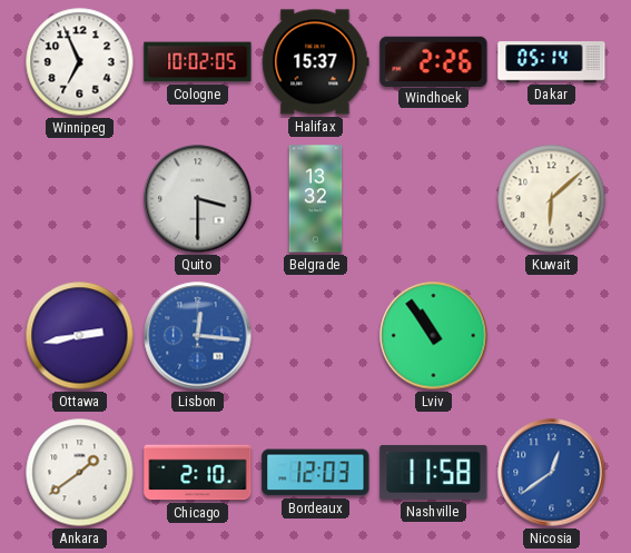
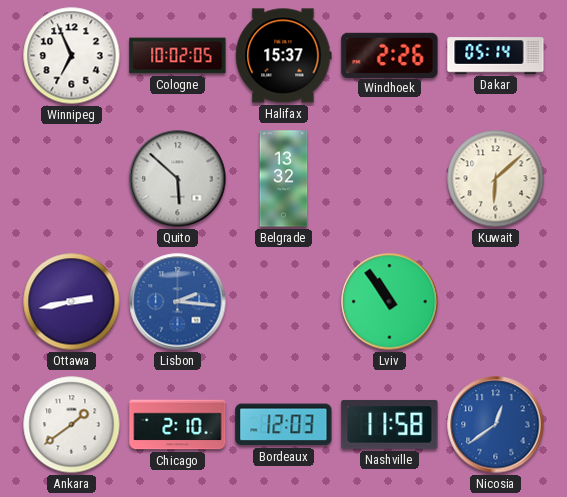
Quito: 3:30 -> 5:52 (178, 179)
Lisbon: 12:16 -> 2:16 (178, 302)
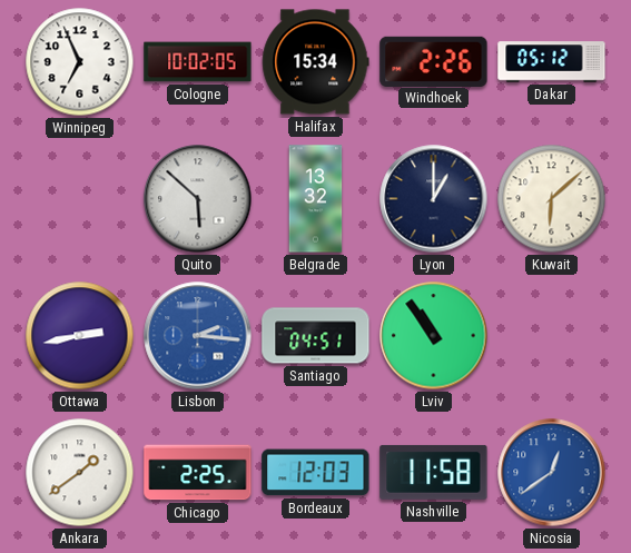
Halifax: 15:37 -> 15:34 (316, 62)
Dakar: 05:14 -> 05:12 (552, 62)
Lyon: none -> 1:00 (434, 199)
Santiago: none -> 04:51 (316, 336)
Chicago: 2:10 -> 2:25 (198, 473)
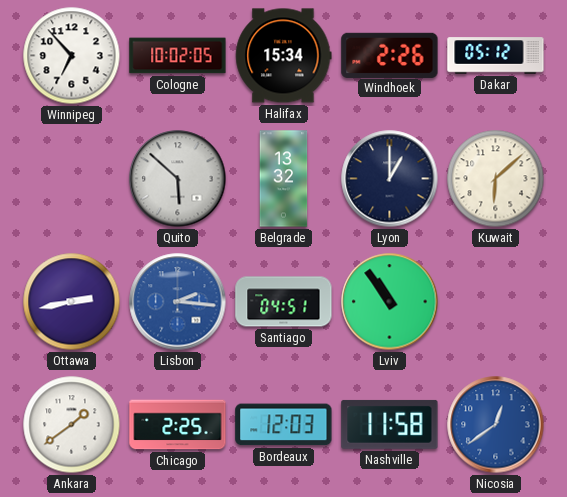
Winnipeg: 6:56 -> 6:53 (72, 56)
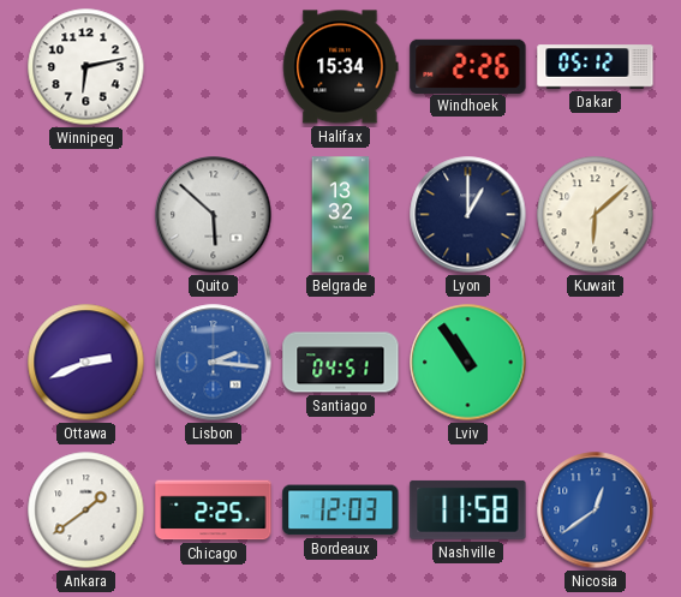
Winnipeg: 6:53 -> 6:13 (86, 67)
Cologne: 10:02 -> none (178, 56)
Ottawa: 2:43 -> 2:41 (86, 363)
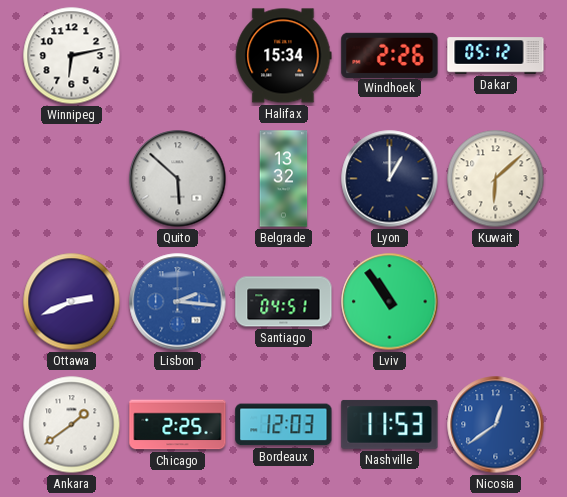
Nashville: 11:58 -> 11:53 (390, 424)
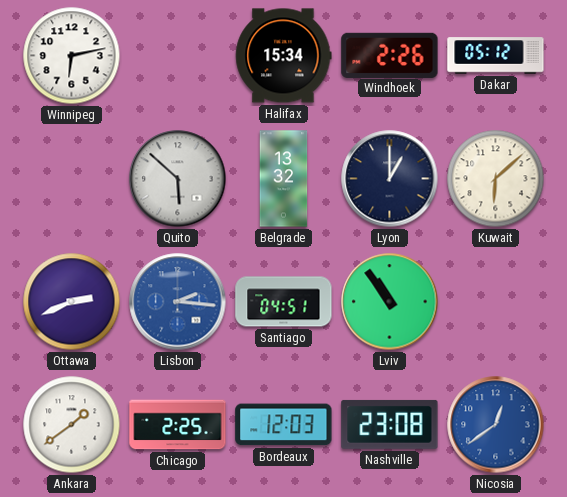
Nashville: 11:53 -> 23:08 (390, 424)
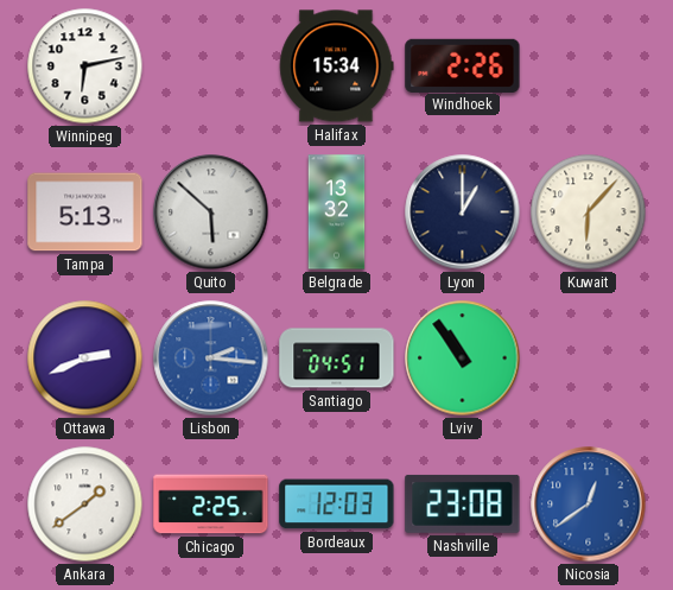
Dakar: 05:12 -> none (496, 56)
Tampa: none -> 5:13 (85, 212)
Kuwait: 6:08 -> 6:07 (589, 212)
